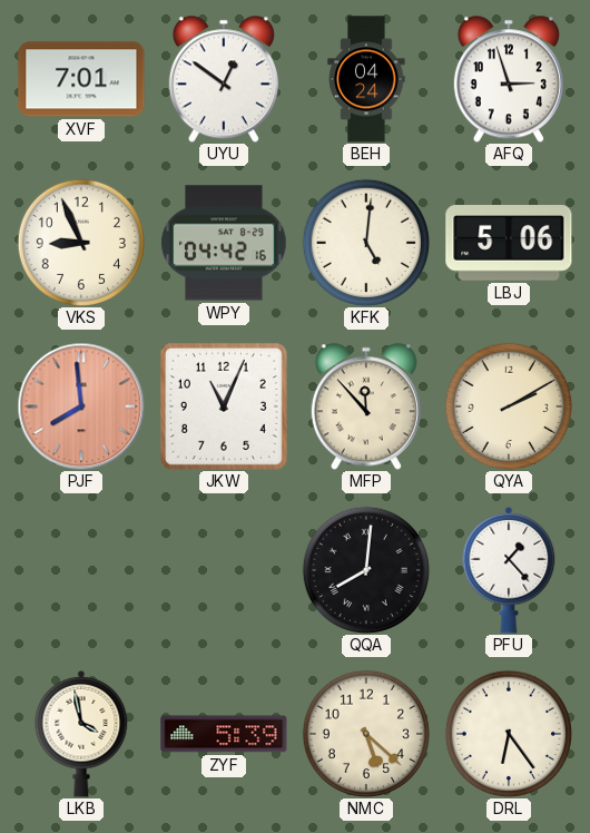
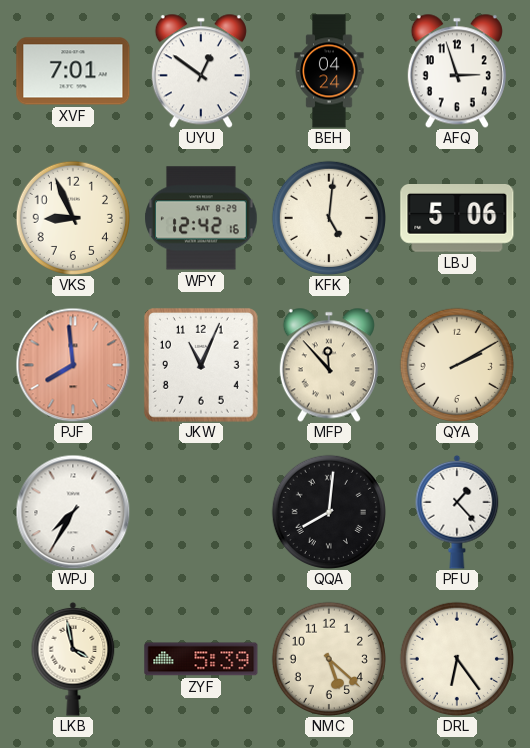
WPY: 04:42 -> 12:42 (201, 218)
WPJ: none -> 7:35 (73, 512)
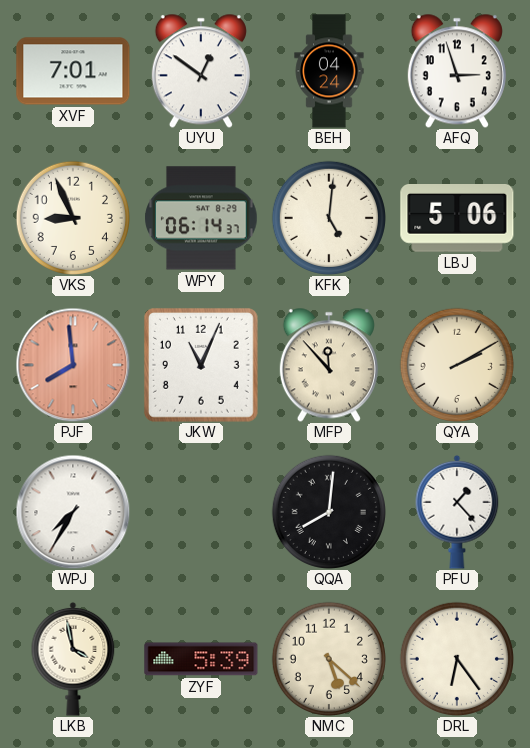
WPY: 12:42 -> 06:14 (201, 218)
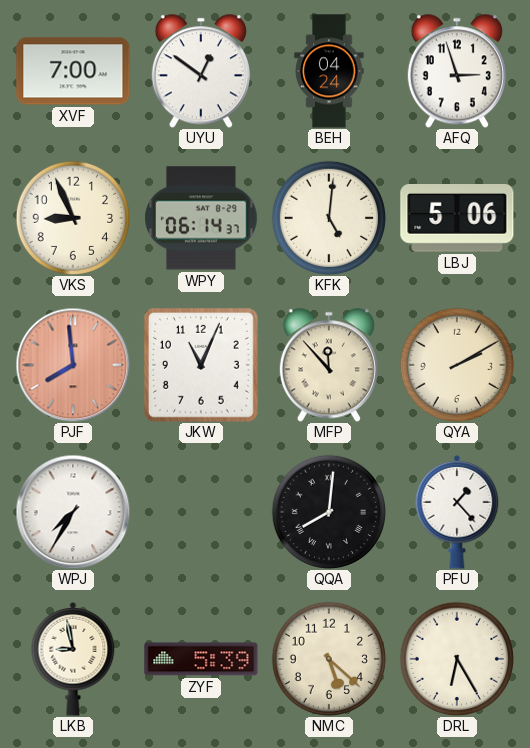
XVF: 7:01 -> 7:00 (73, 71)
LKB: 3:58 -> 8:58 (73, 659)
DRL: 6:24 -> 6:25 (456, 658)
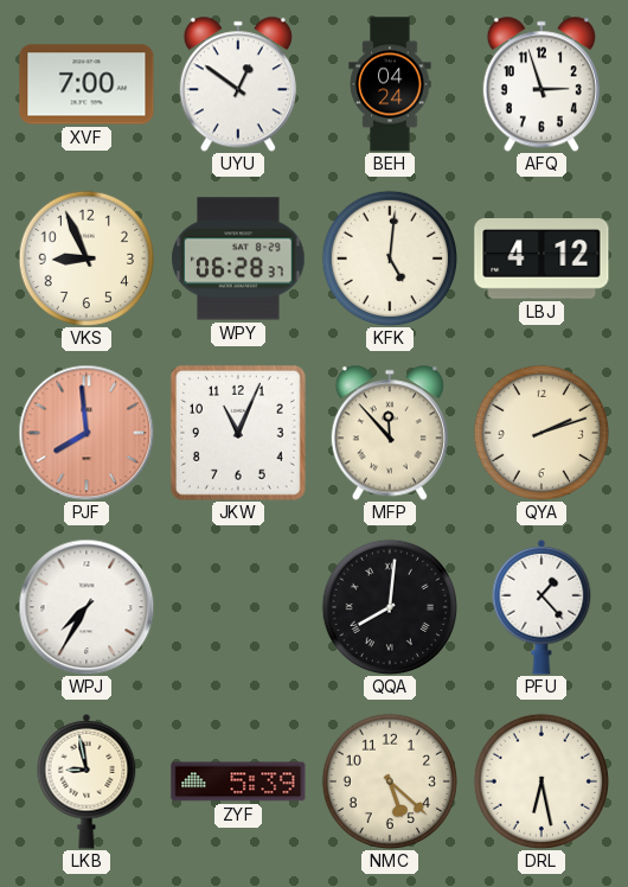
WPY: 06:14 -> 06:28 (238, 259)
LBJ: 5:06 -> 4:12 (542, 260)
QYA: 2:10 -> 2:12 (540, 432)
DRL: 6:25 -> 6:28 (540, 780)
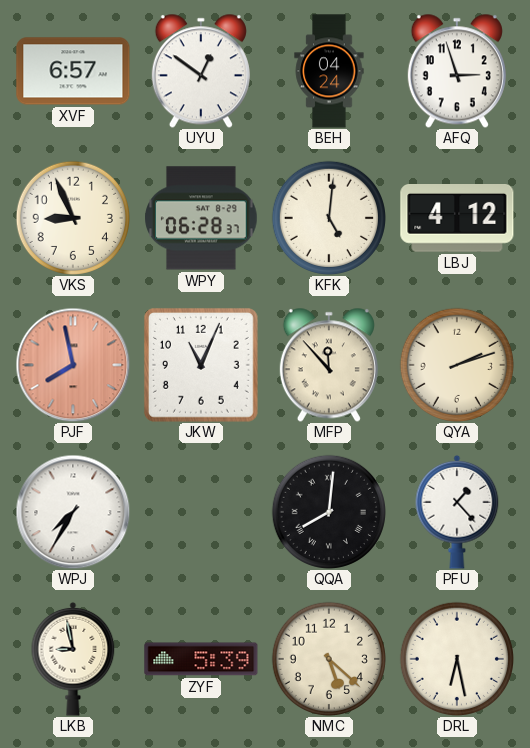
XVF: 7:00 -> 6:57 (73, 71)
PJF: 7:59 -> 7:58 (73, 365)
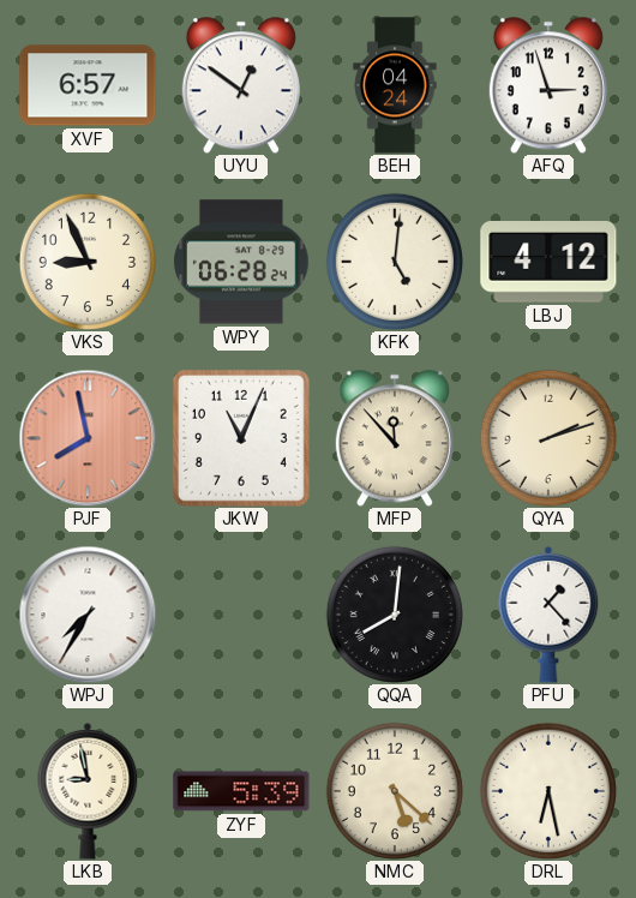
WPY: 06:28:37 -> 06:28:24 (241, 262)
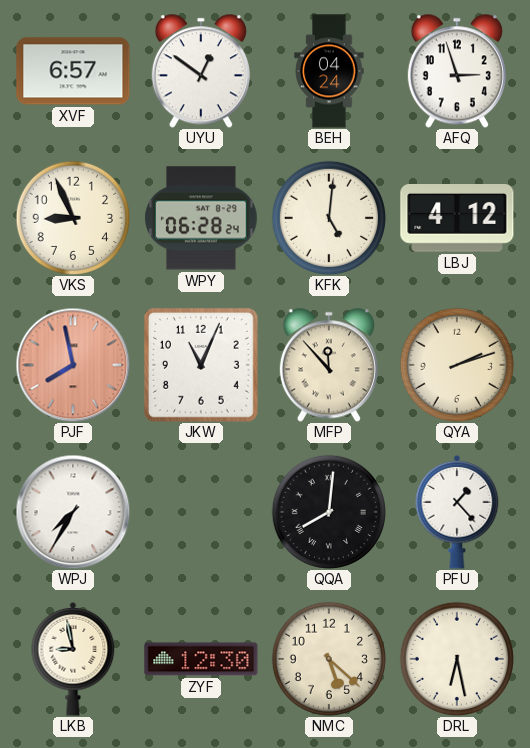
ZYF: 5:39 -> 12:30 (201, 659)
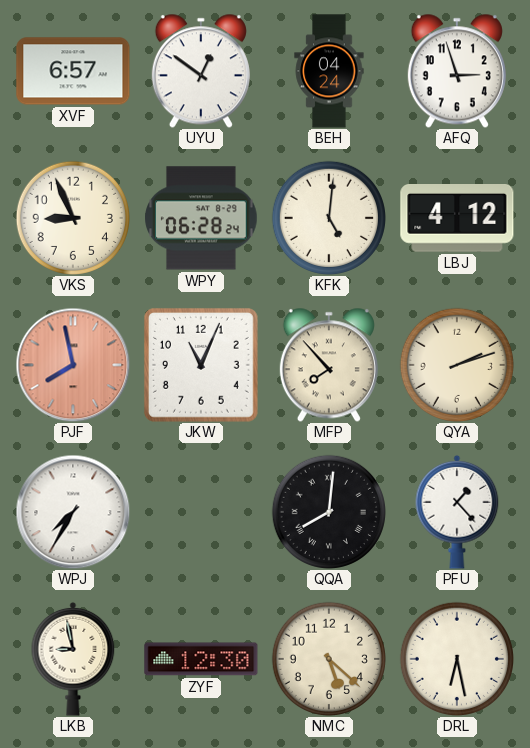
MFP: 11:53 -> 7:53 (329, 365)
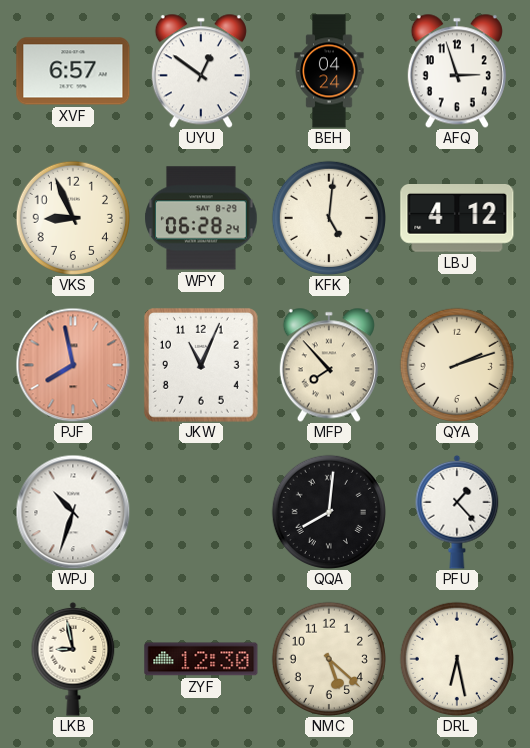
WPJ: 7:35 -> 10:33 (73, 512)
